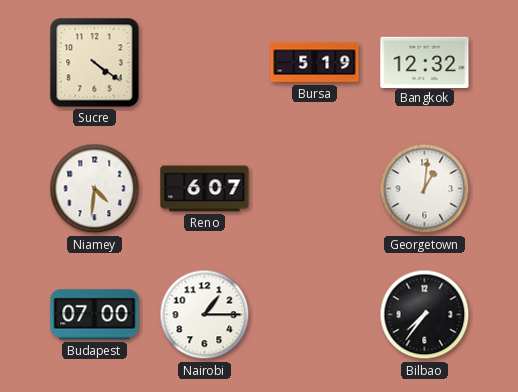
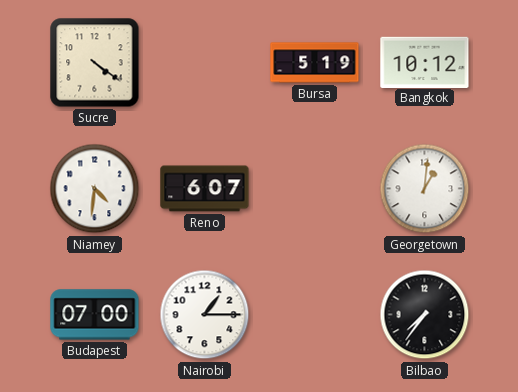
Bangkok: 12:32 -> 10:12 (425, 62)
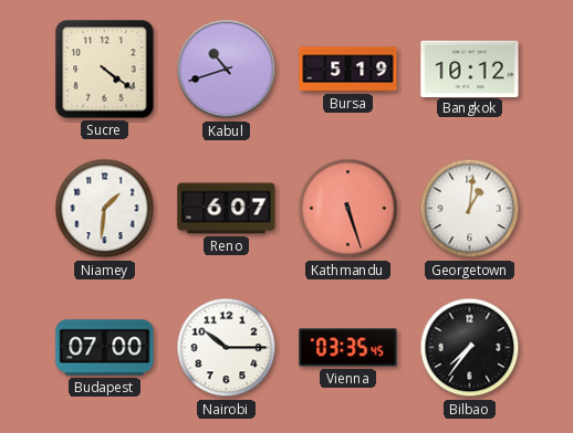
Kabul: none -> 10:42 (227, 70)
Niamey: 4:31 -> 1:31 (105, 209)
Kathmandu: none -> 5:27 (348, 209)
Nairobi: 1:15 -> 10:15 (227, 348)
Vienna: none -> 03:35 (348, 348)
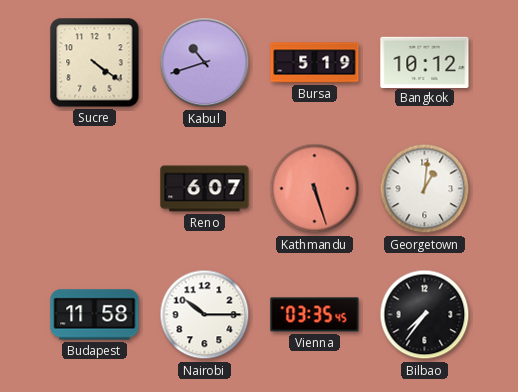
Niamey: 1:31 -> none (105, 209)
Budapest: 07:00 -> 11:58 (95, 315)
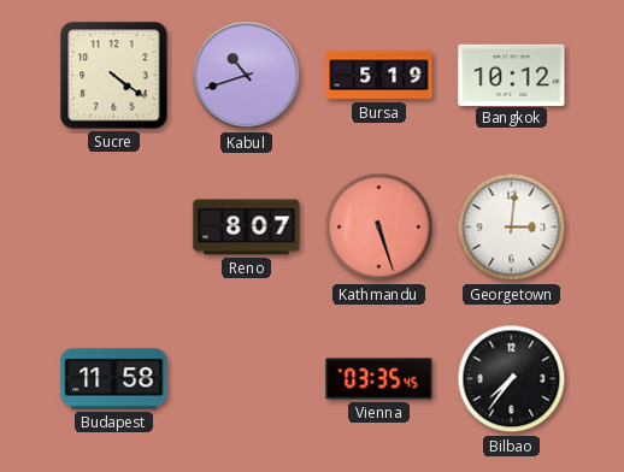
Reno: 6:07 -> 8:07 (247, 228)
Georgetown: 1:01 -> 3:01 (512, 228)
Nairobi: 10:15 -> none (205, 315)
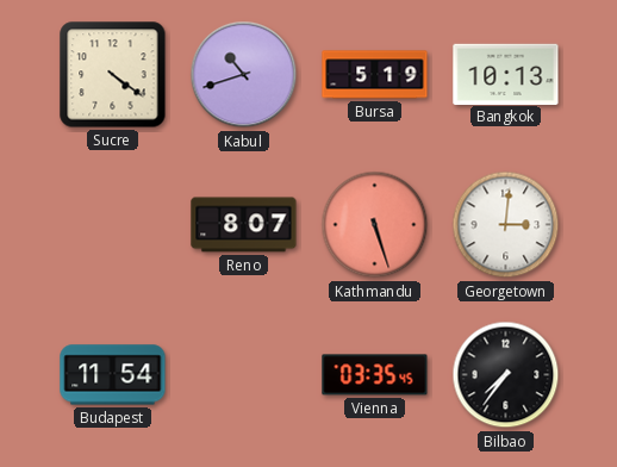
Bangkok: 10:12 -> 10:13 (506, 74)
Budapest: 11:58 -> 11:54 (113, 375)
